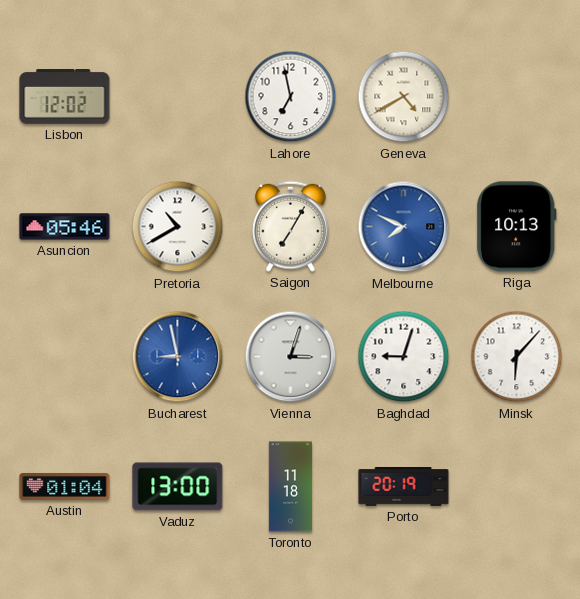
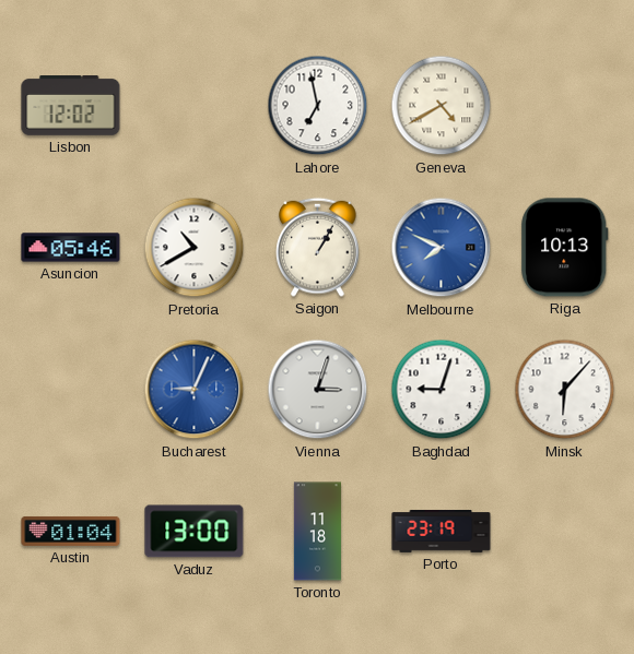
Saigon: 7:05 -> 1:05 (318, 247)
Bucharest: 8:58 -> 9:04 (195, 390)
Porto: 20:19 -> 23:19 (442, 532)
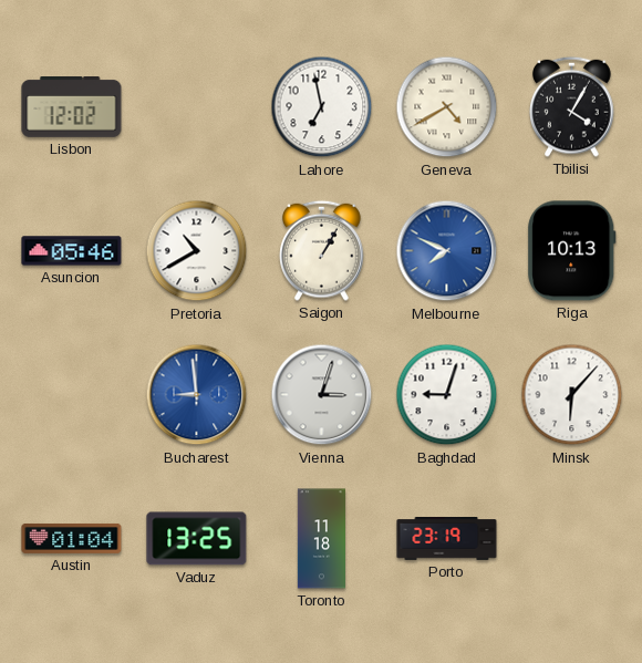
Tbilisi: none -> 4:05 (572, 106)
Bucharest: 9:04 -> 8:59 (197, 395)
Vaduz: 13:00 -> 13:25 (197, 539)
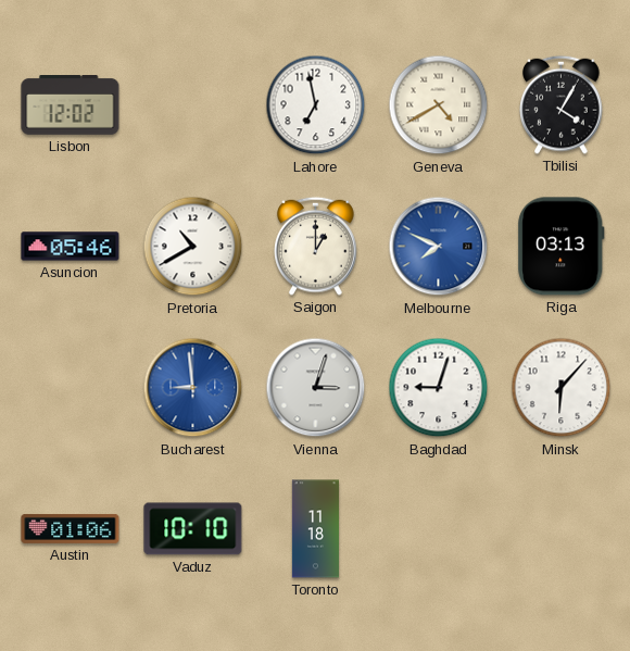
Saigon: 1:05 -> 1:00 (316, 246)
Riga: 10:13 -> 03:13 (562, 247)
Austin: 01:04 -> 01:06 (71, 528)
Vaduz: 13:25 -> 10:10 (193, 529)
Porto: 23:19 -> none (447, 539)
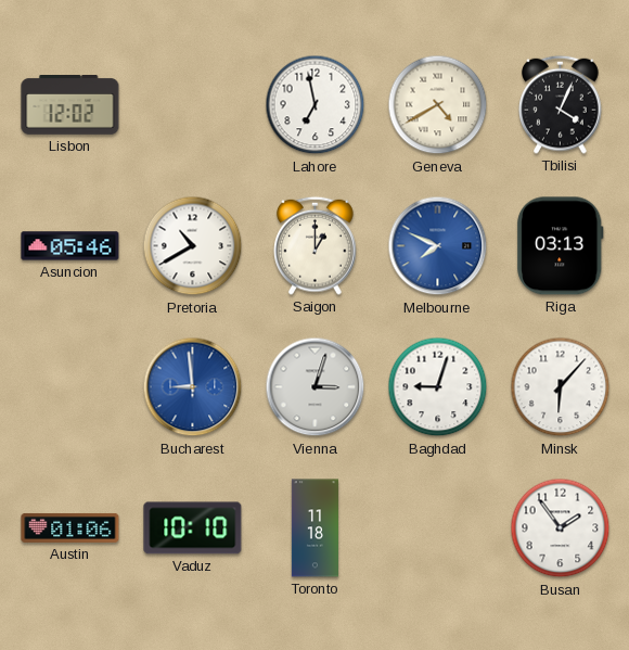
Tbilisi: 4:05 -> 4:04 (561, 104)
Busan: none -> 1:54 (561, 528)
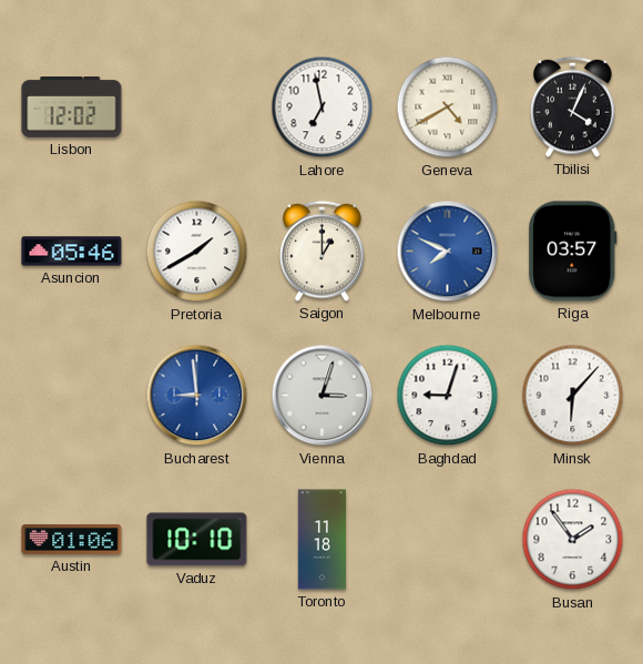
Pretoria: 10:40 -> 1:40 (197, 252)
Riga: 03:13 -> 03:57 (573, 252)
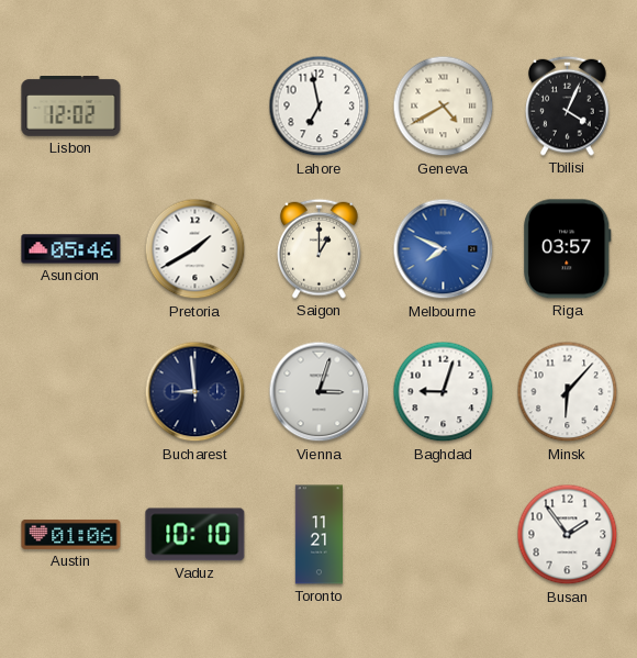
Bucharest dial: blue -> navy (195, 392)
Toronto: 11:18 -> 11:21 (318, 535)
